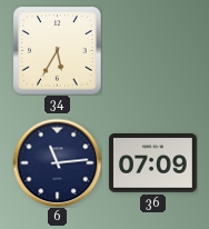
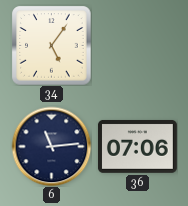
34: 5:35 -> 5:06 (51, 45)
36: 07:09 -> 07:06 (137, 146)
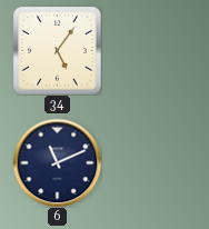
6: 11:14 -> 11:11 (57, 162)
36: 07:06 -> none (137, 146)
